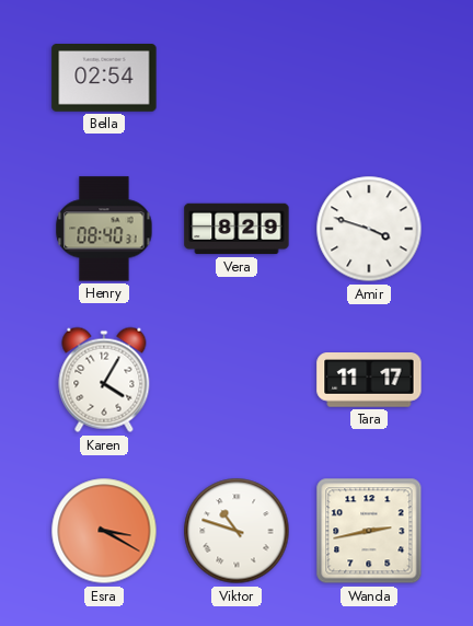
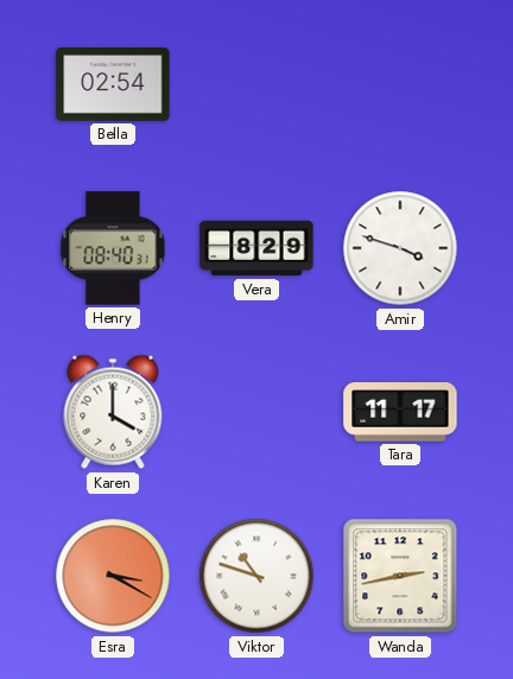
Karen: 4:05 -> 4:00 (113, 412)
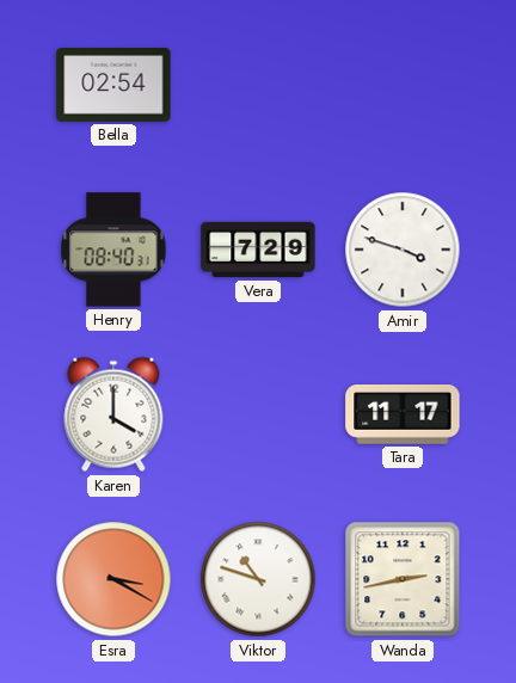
Vera: 8:29 -> 7:29 (258, 250)
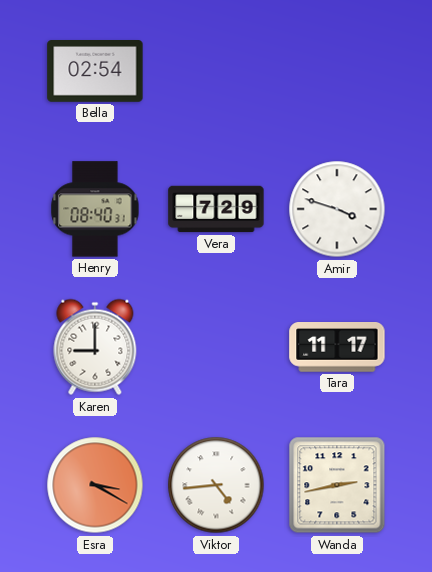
Karen: 4:00 -> 9:00 (95, 347)
Viktor: 10:48 -> 4:44 (216, 485)
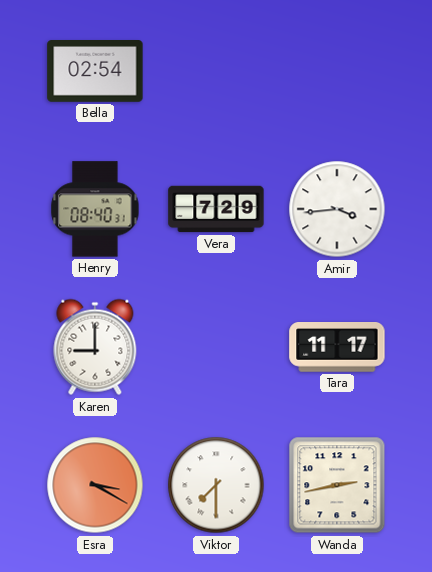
Amir: 3:48 -> 3:44 (337, 209)
Viktor: 4:44 -> 7:30 (216, 485)
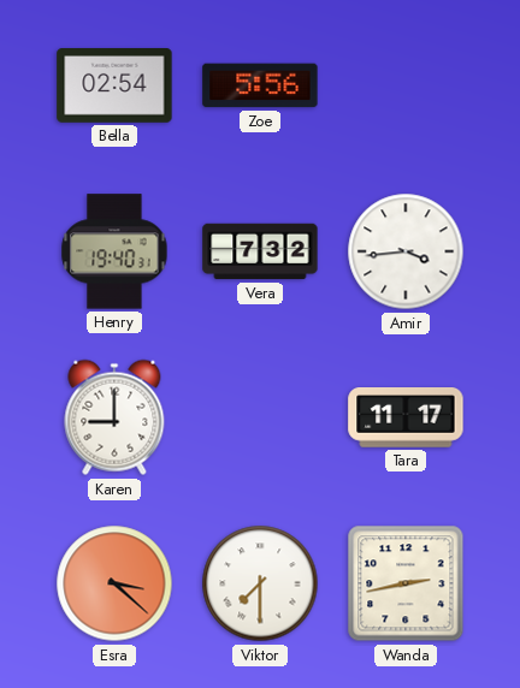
Zoe: none -> 5:56 (260, 85)
Henry: 08:40 -> 19:40 (114, 251)
Vera: 7:29 -> 7:32 (260, 251)
Esra: 3:20 -> 3:22 (114, 583)
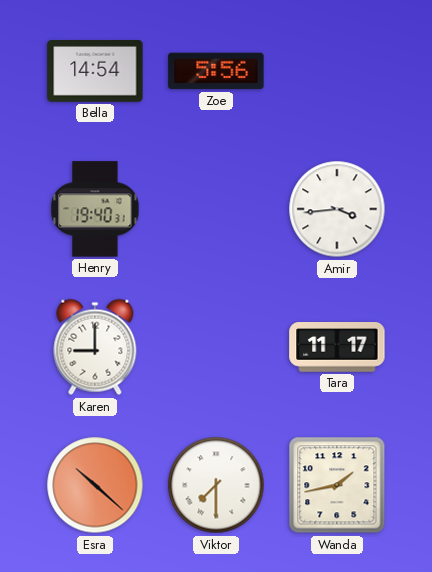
Bella: 02:54 -> 14:54 (95, 72)
Vera: 7:32 -> none (260, 251)
Esra: 3:22 -> 10:22 (95, 485)
Wanda: 2:43 -> 1:43 (337, 485)
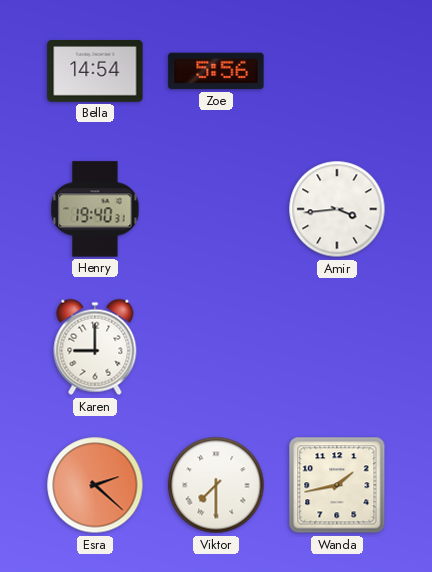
Tara: 11:17 -> none (337, 347)
Esra: 10:22 -> 2:22 (95, 485)
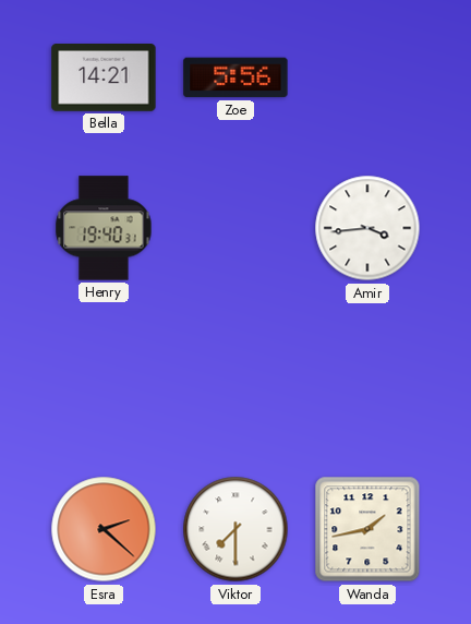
Bella: 14:54 -> 14:21 (104, 79)
Karen: 9:00 -> none (95, 347)
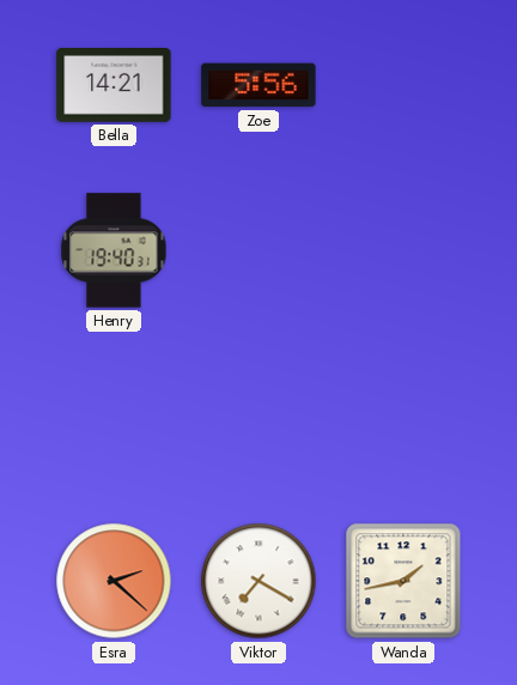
Amir: 3:44 -> none (367, 228)
Viktor: 7:30 -> 7:20 (258, 581)
